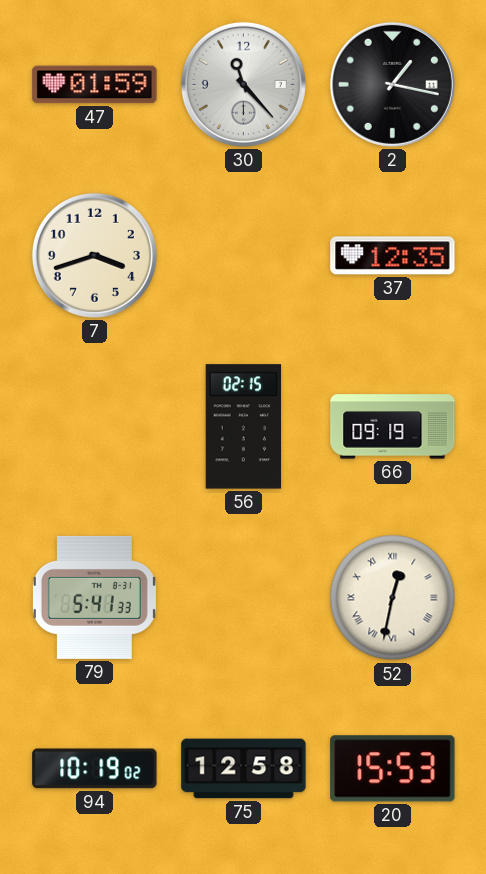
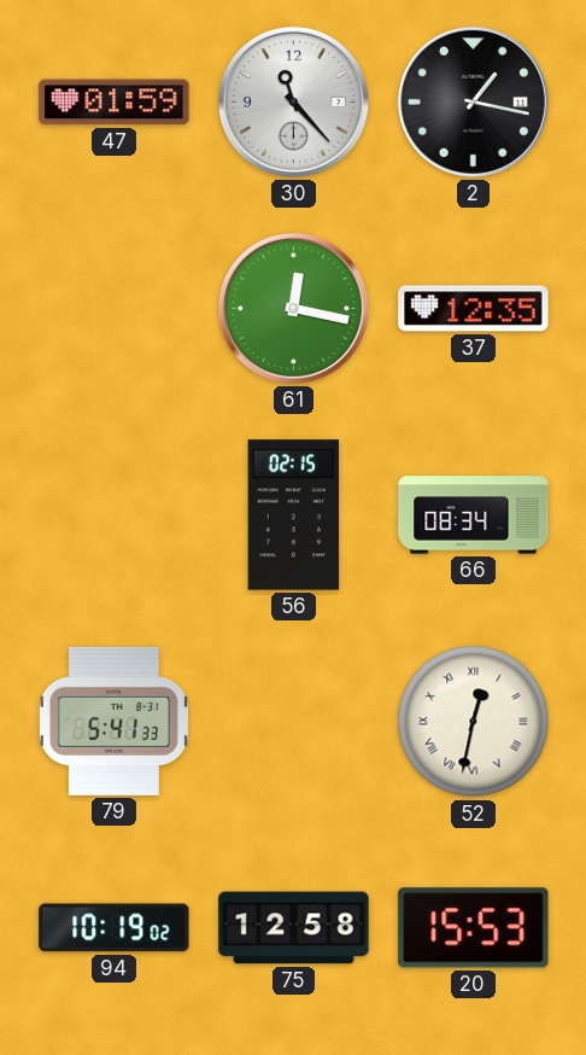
7: 3:42 -> none (94, 255)
61: none -> 12:17 (293, 308)
66: 09:19 -> 08:34 (474, 515)
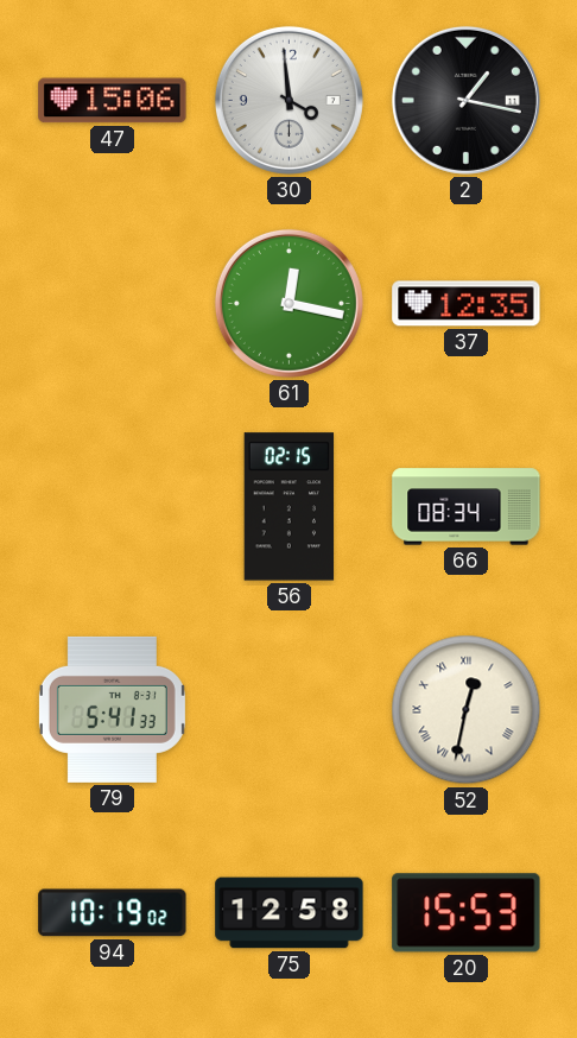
47: 01:59 -> 15:06 (113, 101)
30: 11:23 -> 3:59 (288, 100)
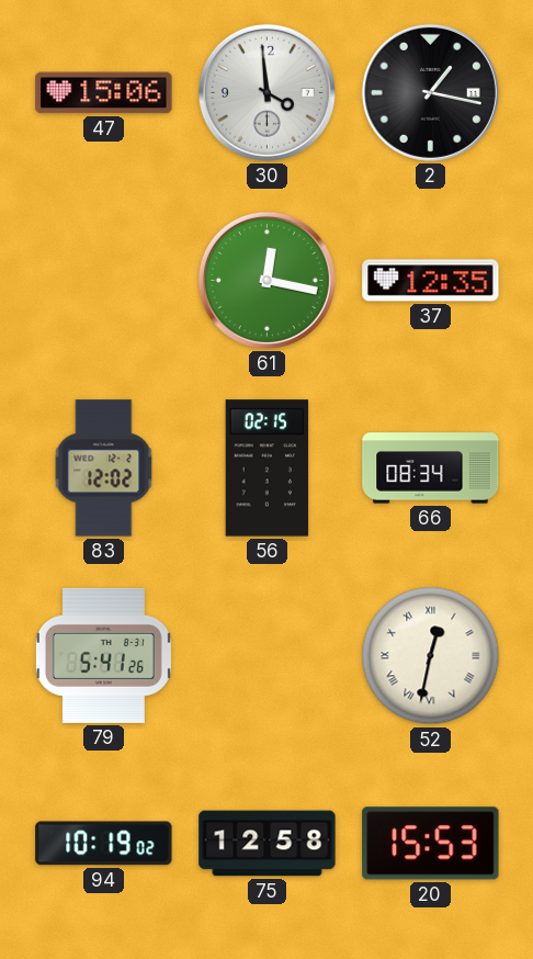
83: none -> 12:02 (104, 469)
79: 5:41:33 -> 5:41:26 (103, 655)
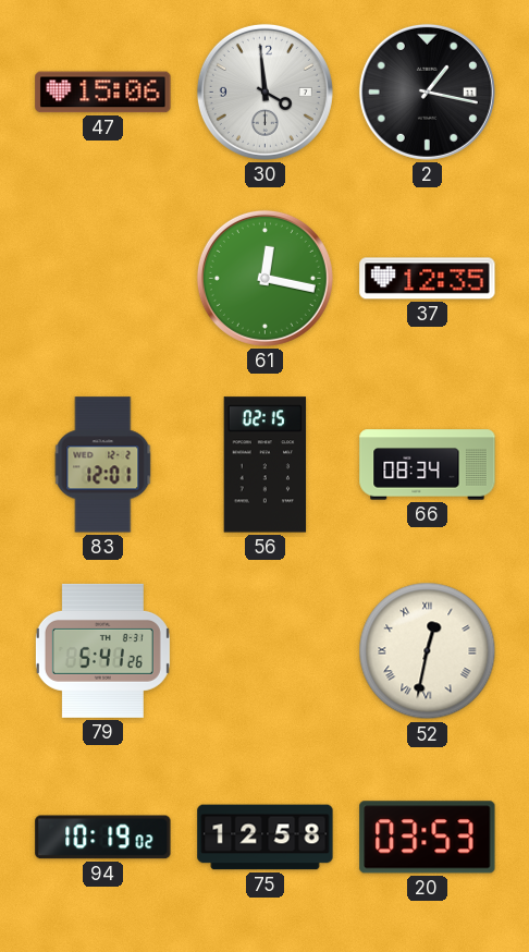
83: 12:02 -> 12:01 (103, 465)
20: 15:53 -> 03:53 (428, 838)
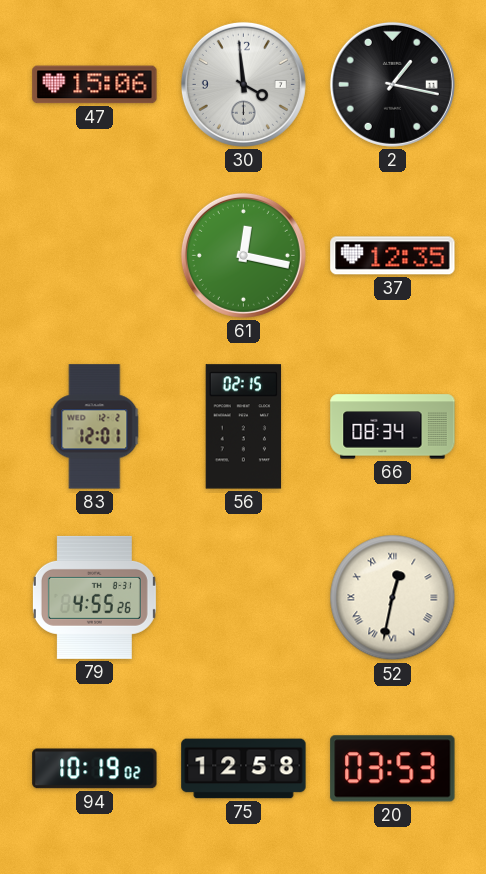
79: 5:41 -> 4:55 (94, 597)
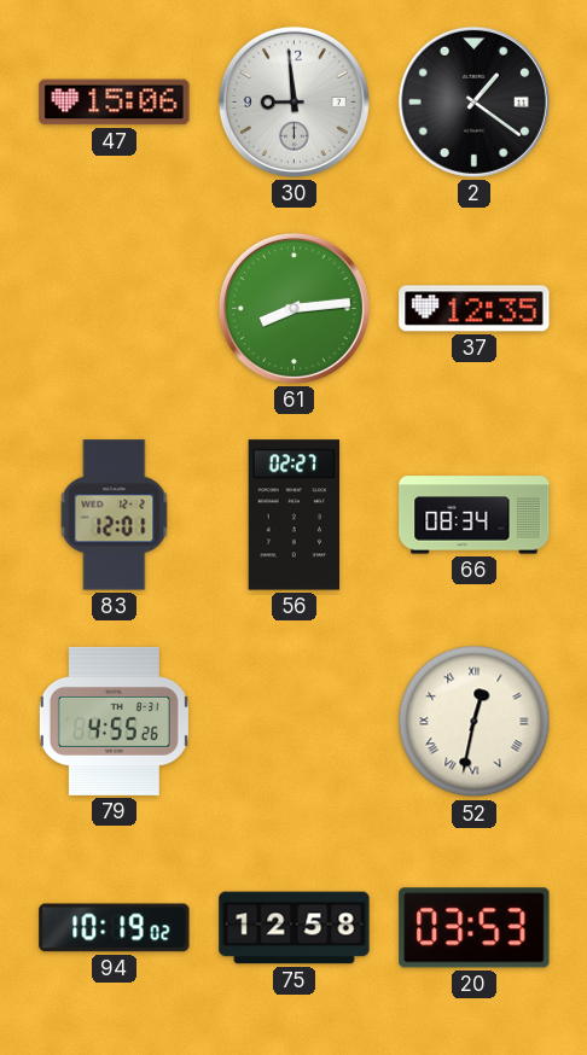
30: 3:59 -> 8:59 (293, 101)
2: 1:17 -> 1:21 (473, 101)
61: 12:17 -> 8:14 (293, 308)
56: 02:15 -> 02:27 (295, 515)
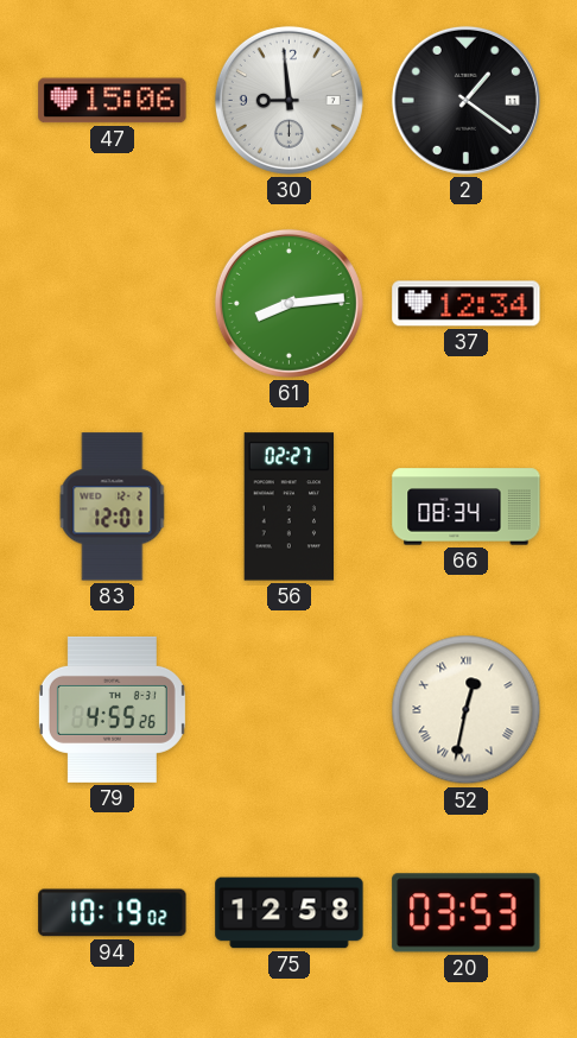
37: 12:35 -> 12:34 (467, 304)
